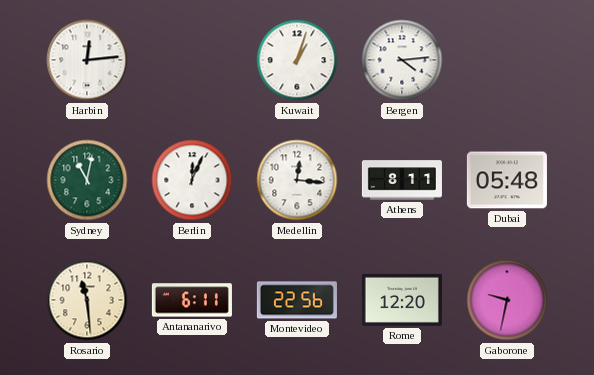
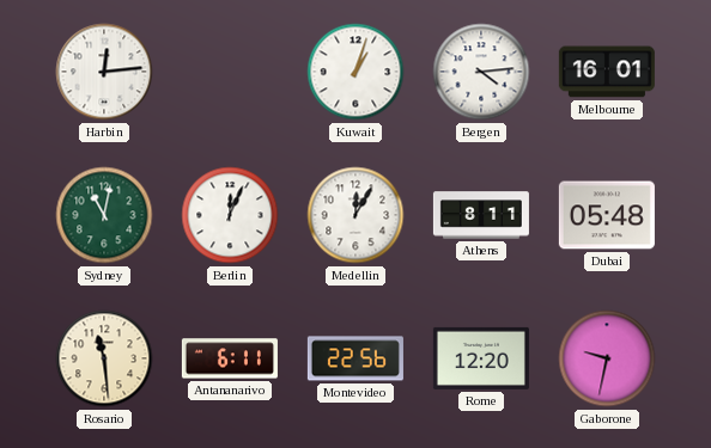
Melbourne: none -> 16:01 (607, 72)
Medellin: 12:16 -> 12:05 (355, 215)
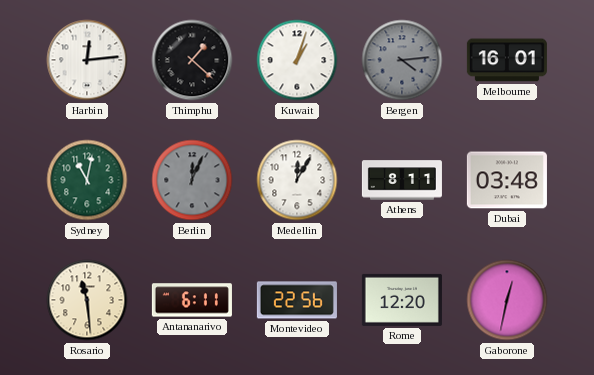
Thimphu: none -> 1:22 (192, 60)
Bergen dial: white -> grey (402, 60)
Berlin dial: white -> grey (192, 180)
Dubai: 05:48 -> 03:48 (507, 180)
Gaborone: 9:32 -> 12:32 (507, 300)
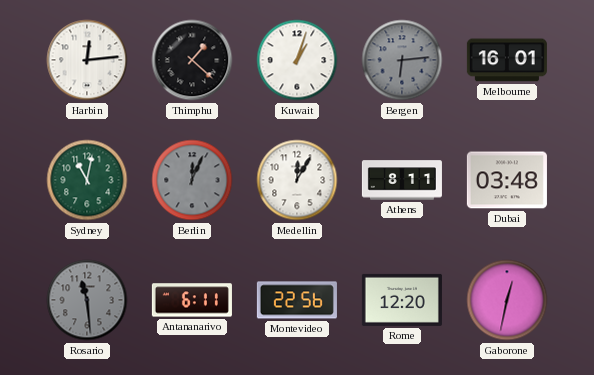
Bergen: 4:14 -> 6:14 (402, 60)
Rosario dial: cream -> grey (87, 300)
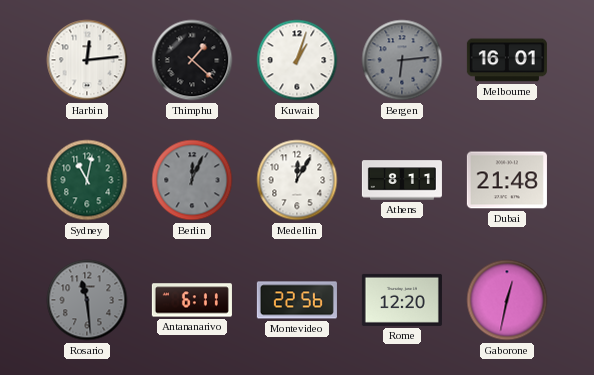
Dubai: 03:48 -> 21:48 (507, 180)
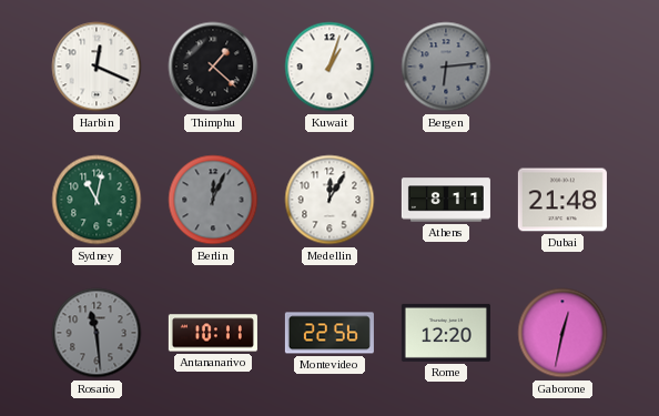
Harbin: 12:14 -> 12:19 (97, 67)
Melbourne: 16:01 -> none (507, 60)
Antananarivo: 6:11 -> 10:11 (213, 333)
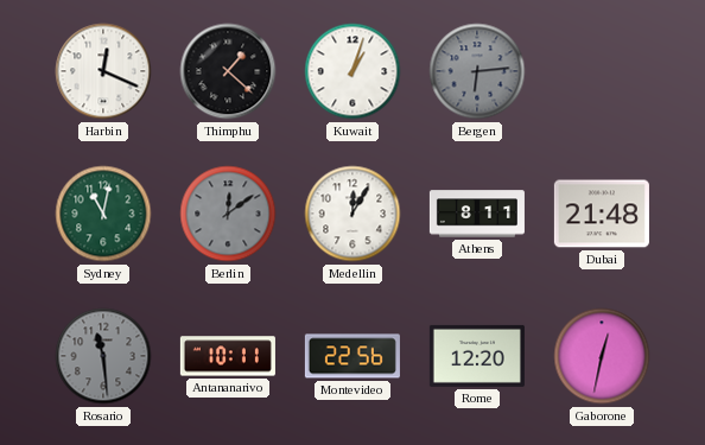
Berlin: 12:04 -> 12:09 (228, 214)
